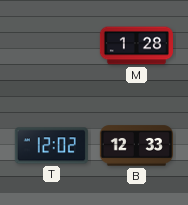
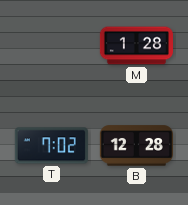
T: 12:02 -> 7:02 (51, 146)
B: 12:33 -> 12:28 (136, 146)
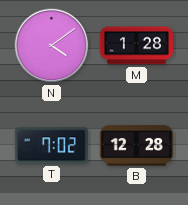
N: none -> 4:09 (52, 46)
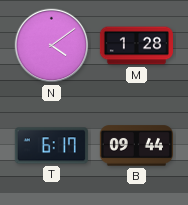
T: 7:02 -> 6:17 (51, 146)
B: 12:28 -> 09:44 (136, 146)
